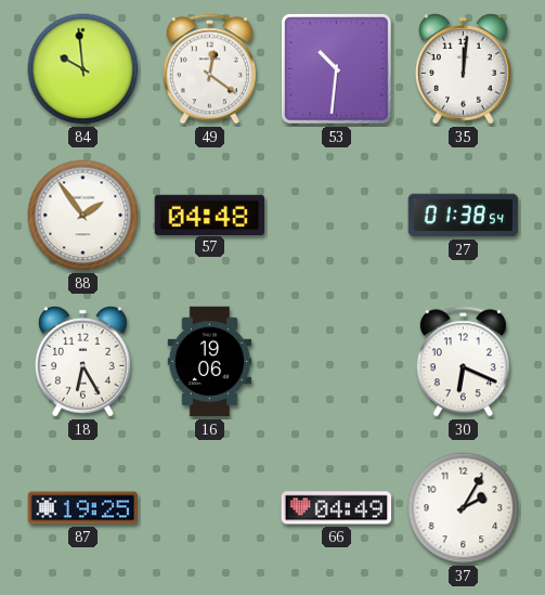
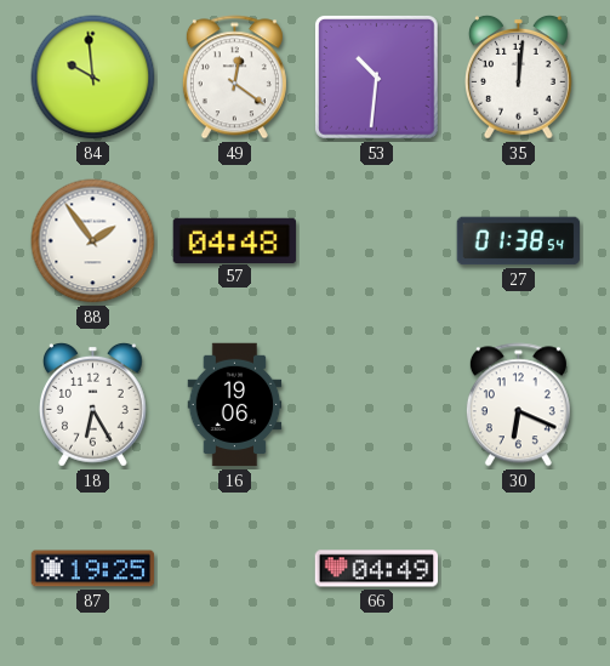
37: 2:05 -> none (464, 508)
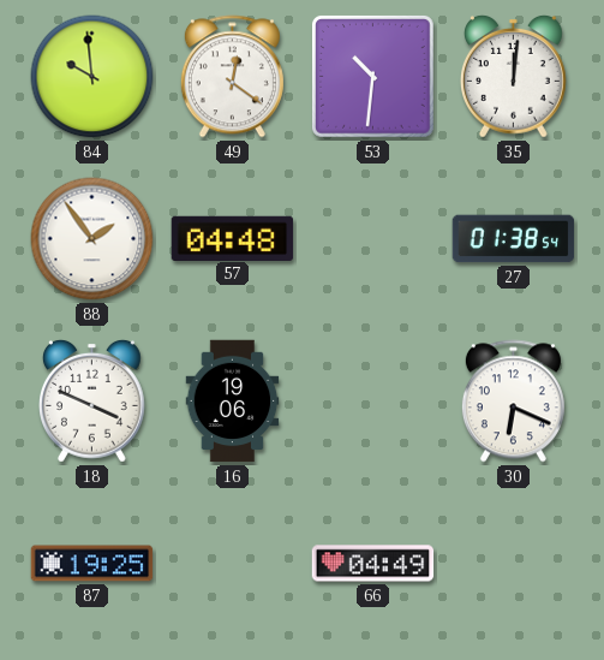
18: 6:25 -> 3:49 (92, 400)
